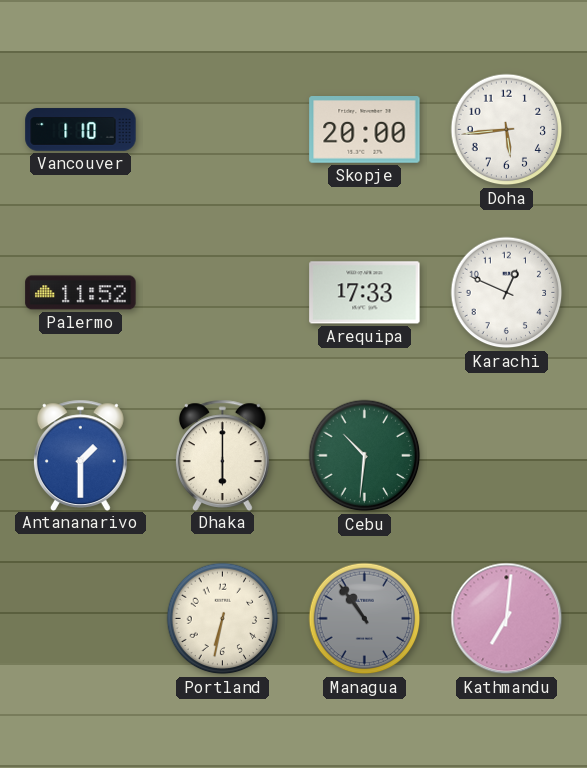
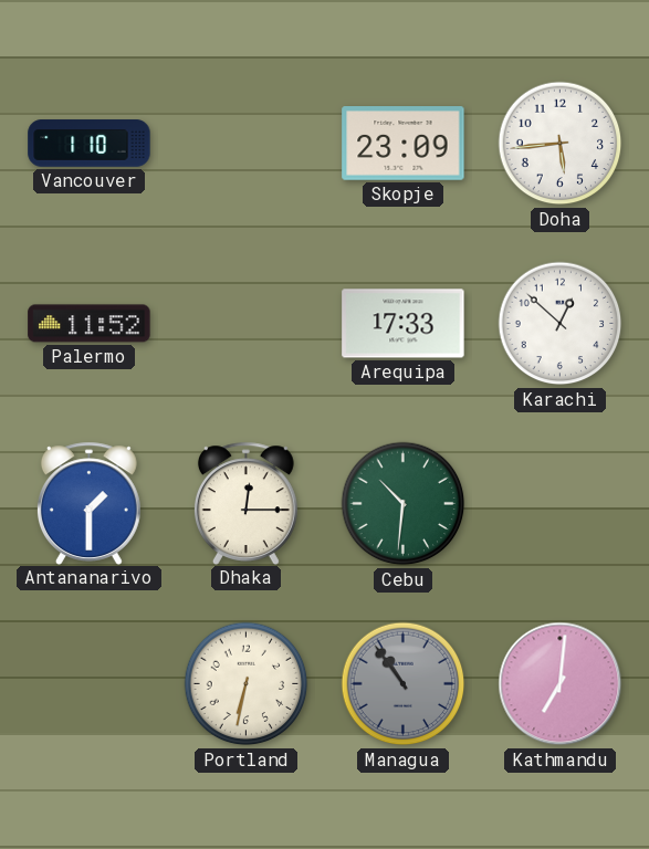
Skopje: 20:00 -> 23:09 (404, 144)
Karachi: 12:49 -> 12:52 (561, 324)
Dhaka: 6:00 -> 12:15 (245, 503)
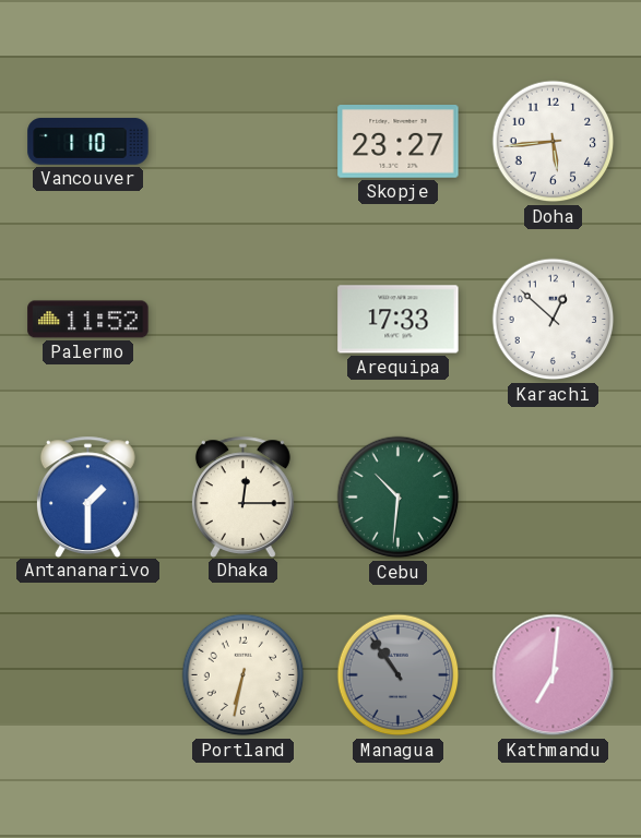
Skopje: 23:09 -> 23:27 (399, 142)
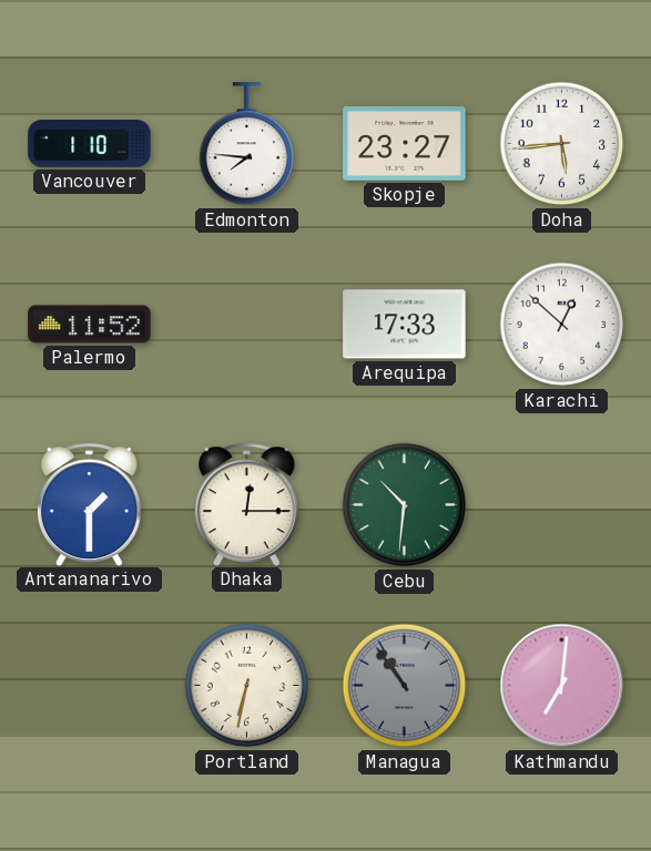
Edmonton: none -> 7:46 (247, 144)
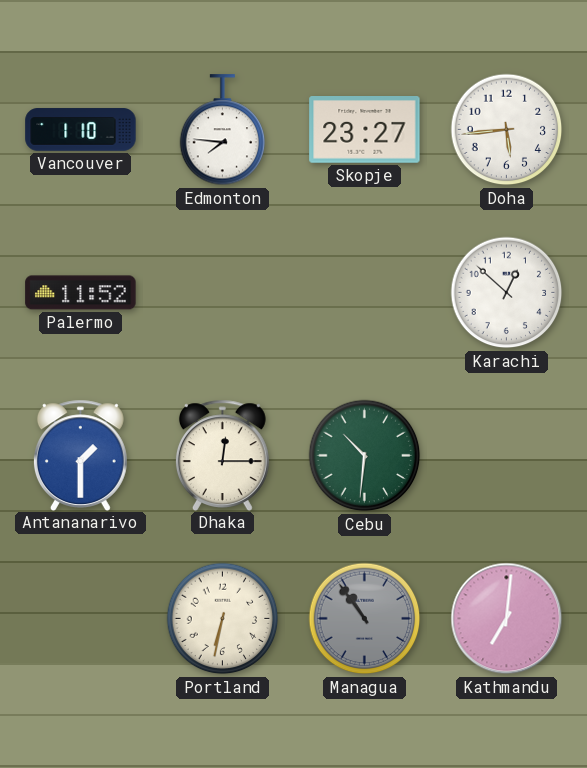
Arequipa: 17:33 -> none (405, 325)
